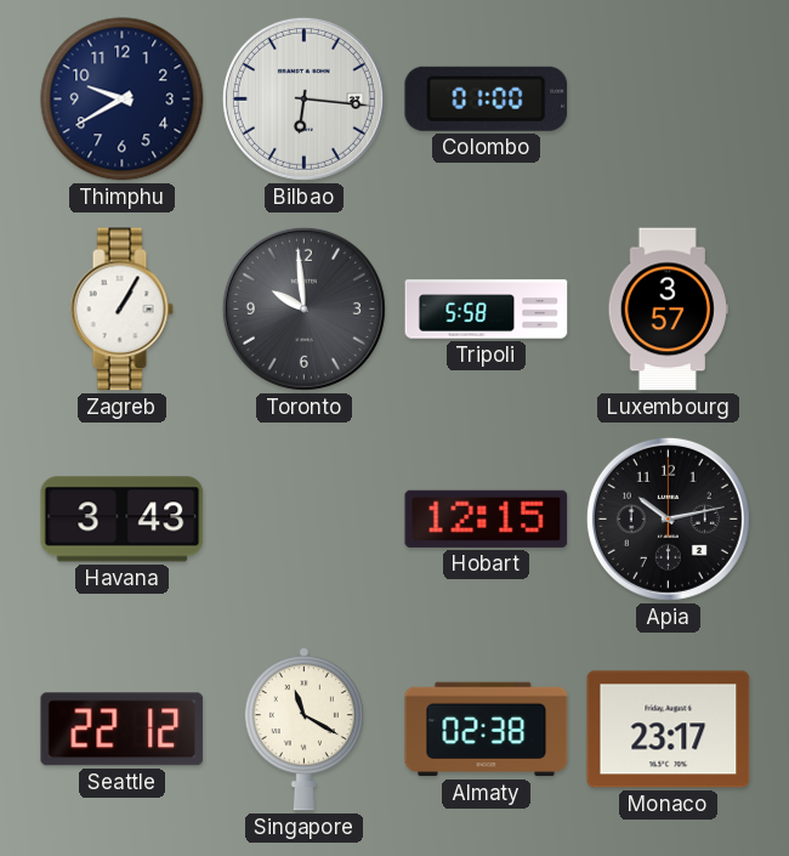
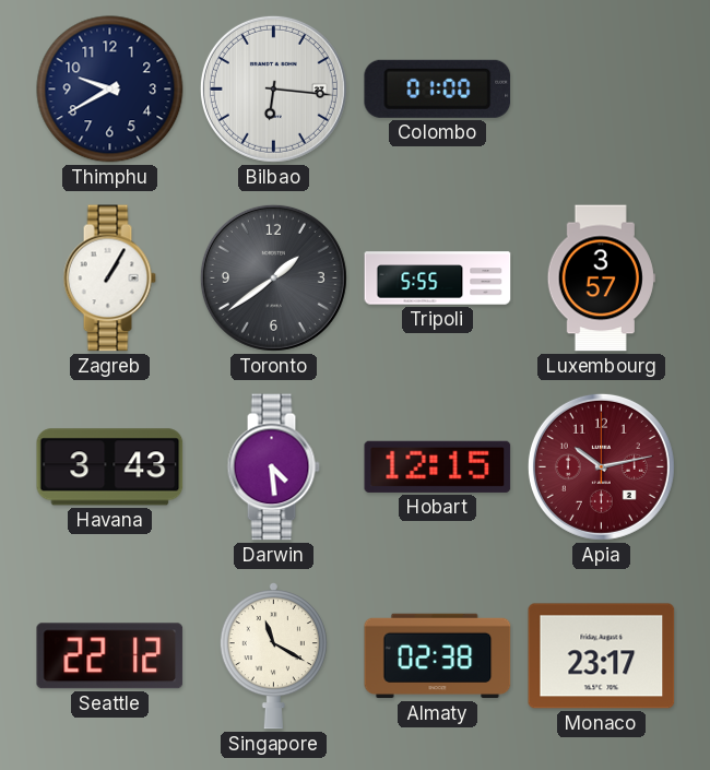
Toronto: 9:59 -> 1:39 (273, 277)
Tripoli: 5:58 -> 5:55 (438, 279)
Darwin: none -> 4:29 (273, 467)
Apia dial: black -> burgundy (601, 466)
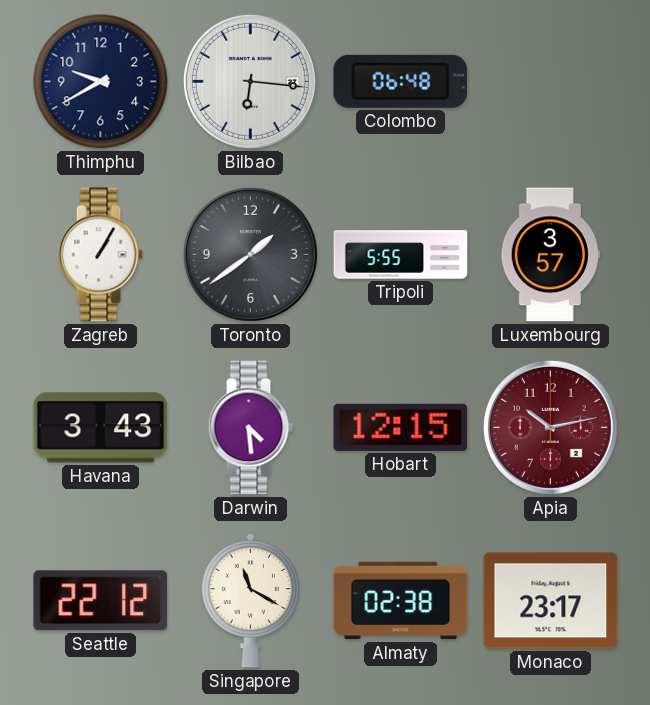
Colombo: 01:00 -> 06:48 (401, 81)
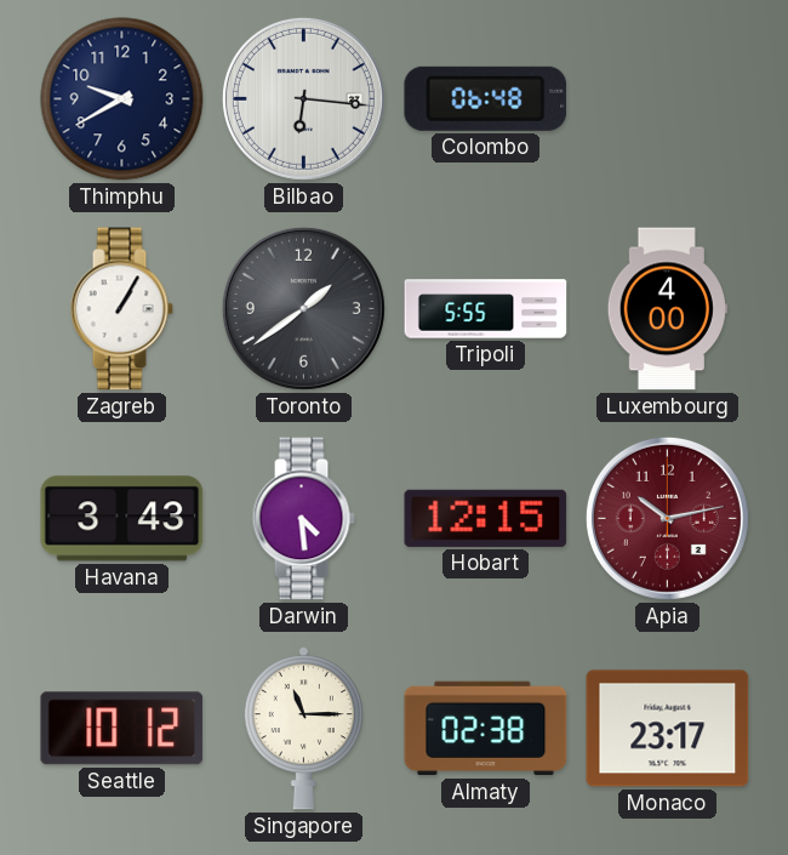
Luxembourg: 3:57 -> 4:00 (667, 309)
Seattle: 22:12 -> 10:12 (122, 729)
Singapore: 11:20 -> 11:15 (303, 728)
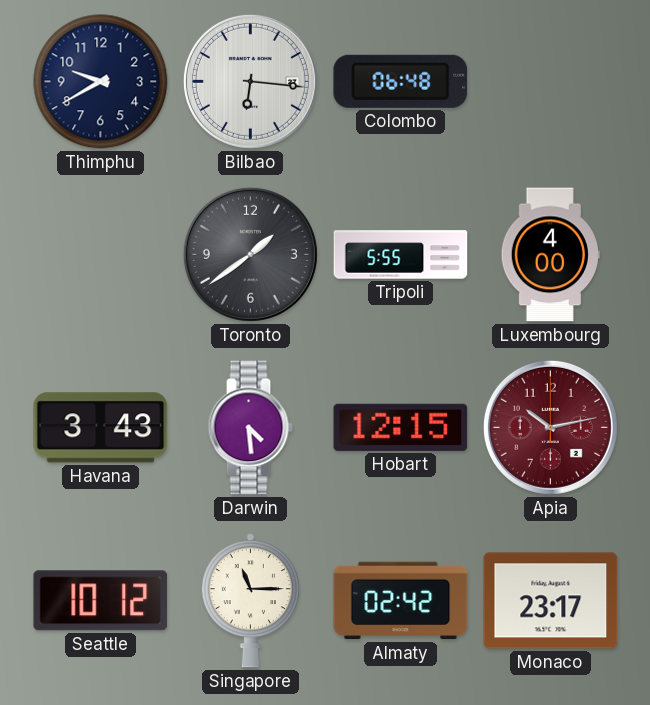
Zagreb: 1:05 -> none (121, 309)
Almaty: 02:38 -> 02:42 (401, 601)
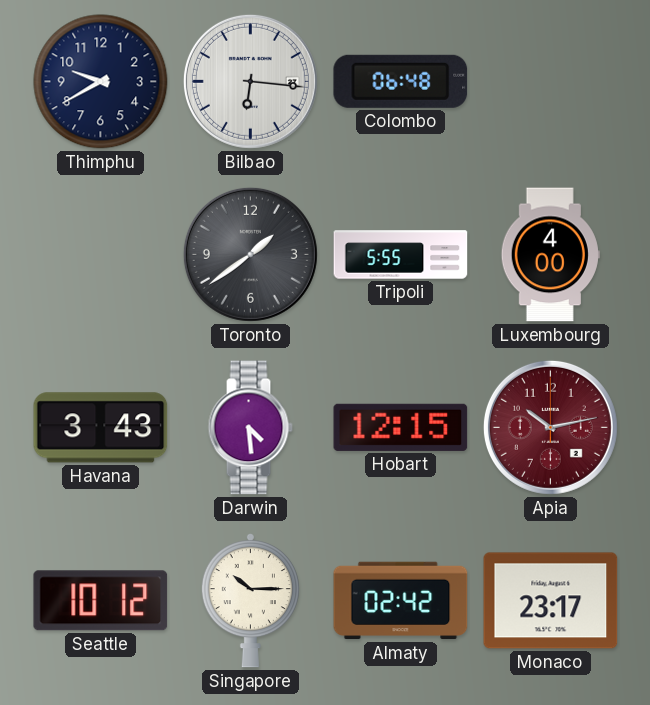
Singapore: 11:15 -> 10:15 (250, 600)
